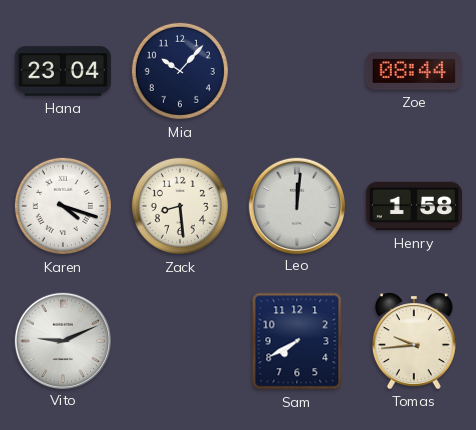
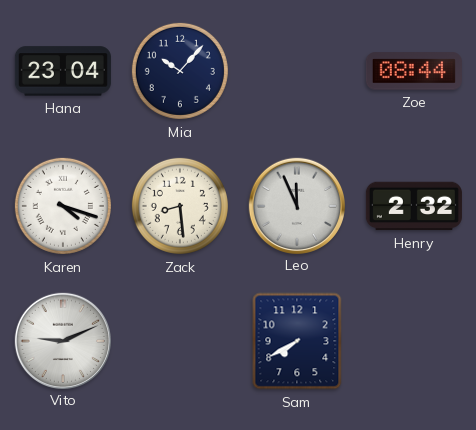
Leo: 12:01 -> 11:56 (296, 205)
Henry: 1:58 -> 2:32 (414, 206)
Tomas: 9:44 -> none (414, 341)
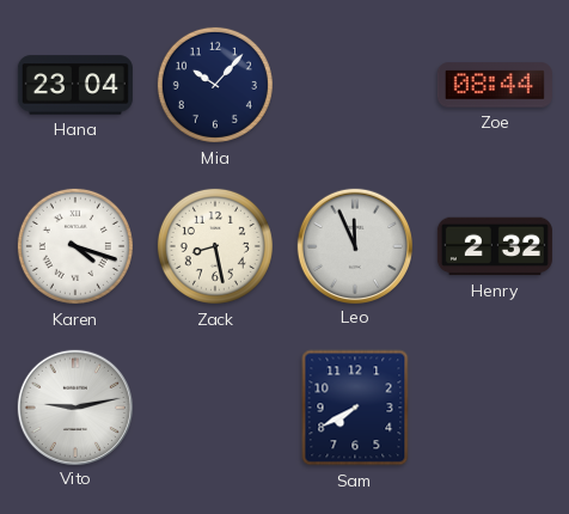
Zack: 8:29 -> 8:28 (215, 246)
Vito: 9:11 -> 9:13 (74, 406)
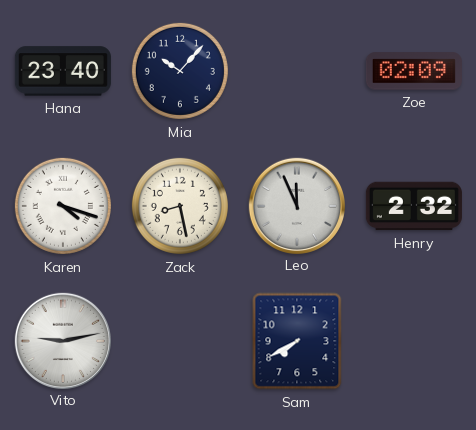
Hana: 23:04 -> 23:40 (63, 71)
Zoe: 08:44 -> 02:09 (414, 71)
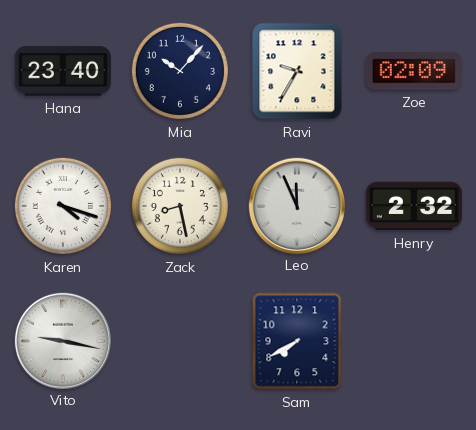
Ravi: none -> 9:35 (297, 71)
Vito: 9:13 -> 9:17 (62, 340)
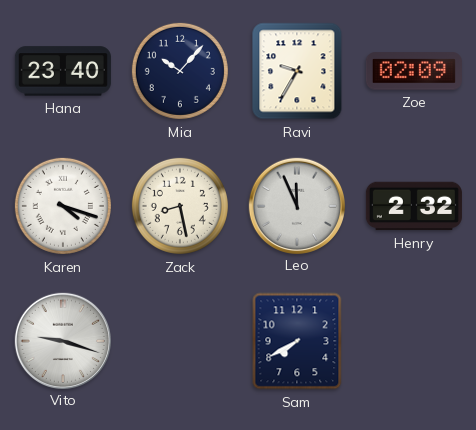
Vito: 9:17 -> 9:18 (62, 340)
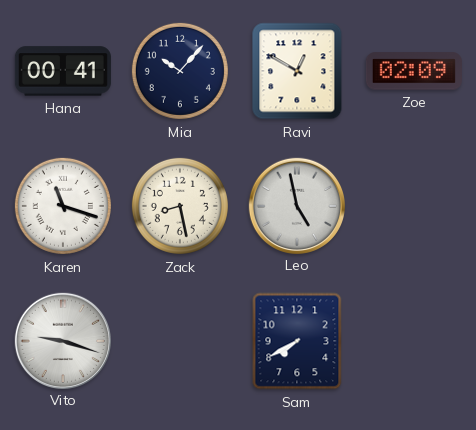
Hana: 23:40 -> 00:41 (63, 71)
Ravi: 9:35 -> 12:50 (297, 71)
Karen: 4:18 -> 11:18 (63, 206)
Leo: 11:56 -> 4:58 (296, 205)
Henry: 2:32 -> none (414, 206)
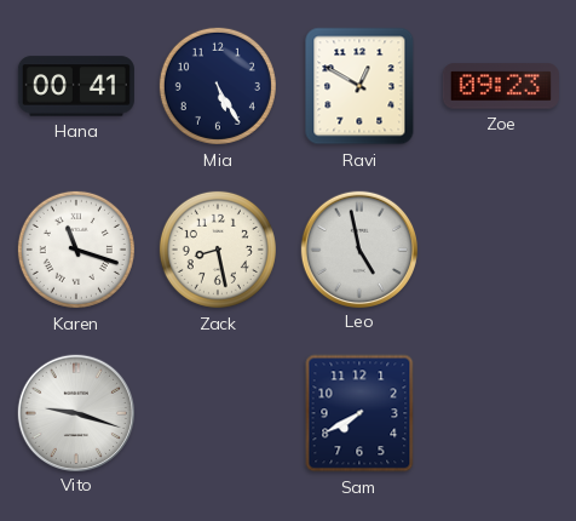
Mia: 10:07 -> 5:25 (218, 86)
Zoe: 02:09 -> 09:23 (501, 86)
